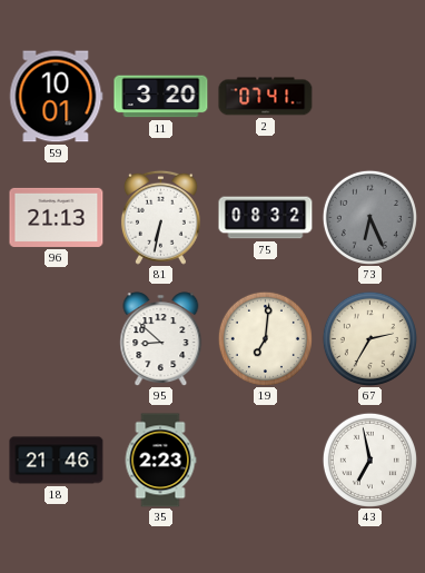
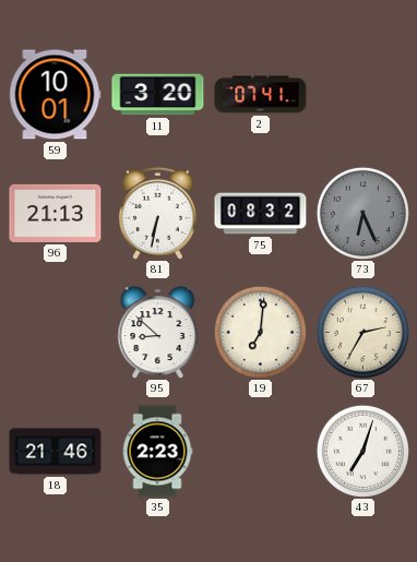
43: 6:58 -> 7:03 (362, 451)
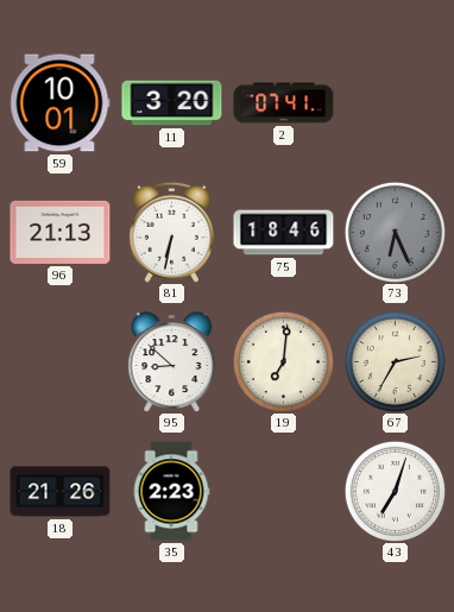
75: 08:32 -> 18:46 (284, 233)
18: 21:46 -> 21:26 (61, 492)
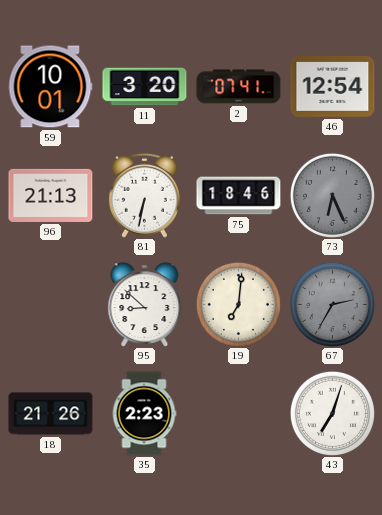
46: none -> 12:54 (333, 86)
67 dial: cream -> grey (332, 304)
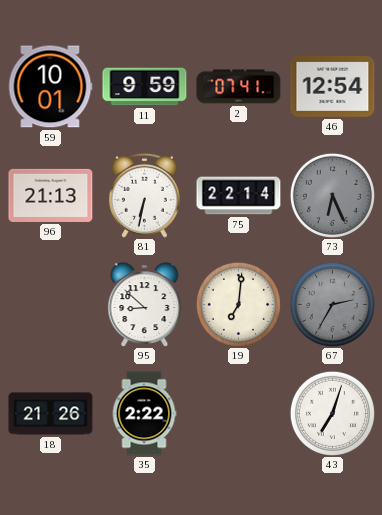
11: 3:20 -> 9:59 (145, 87)
75: 18:46 -> 22:14 (239, 196)
35: 2:23 -> 2:22 (144, 414)
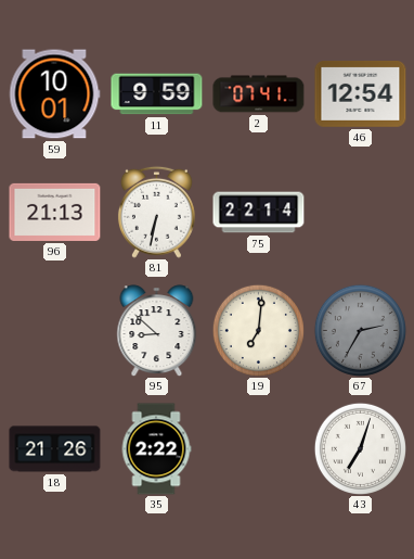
73: 6:26 -> none (332, 195)
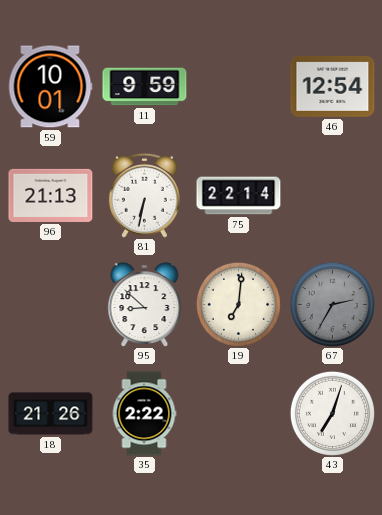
2: 07:41 -> none (259, 94)
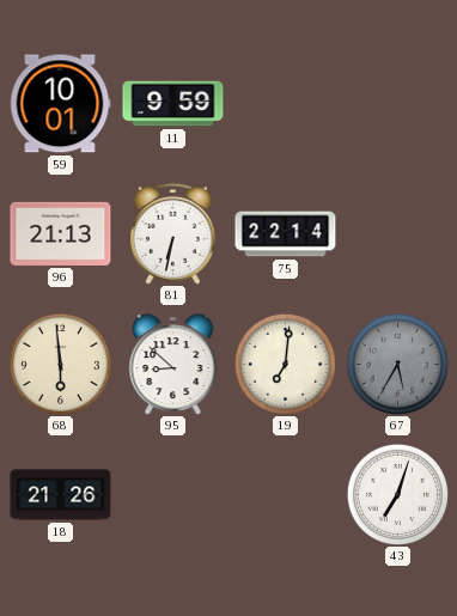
46: 12:54 -> none (333, 86)
68: none -> 5:59 (60, 364)
67: 2:35 -> 5:35 (397, 364)
35: 2:22 -> none (144, 414)
